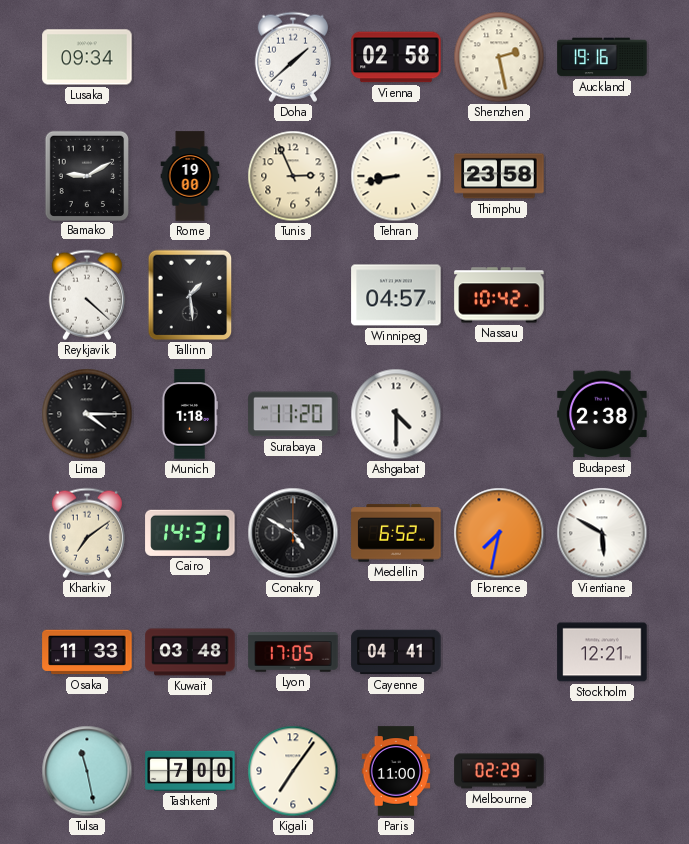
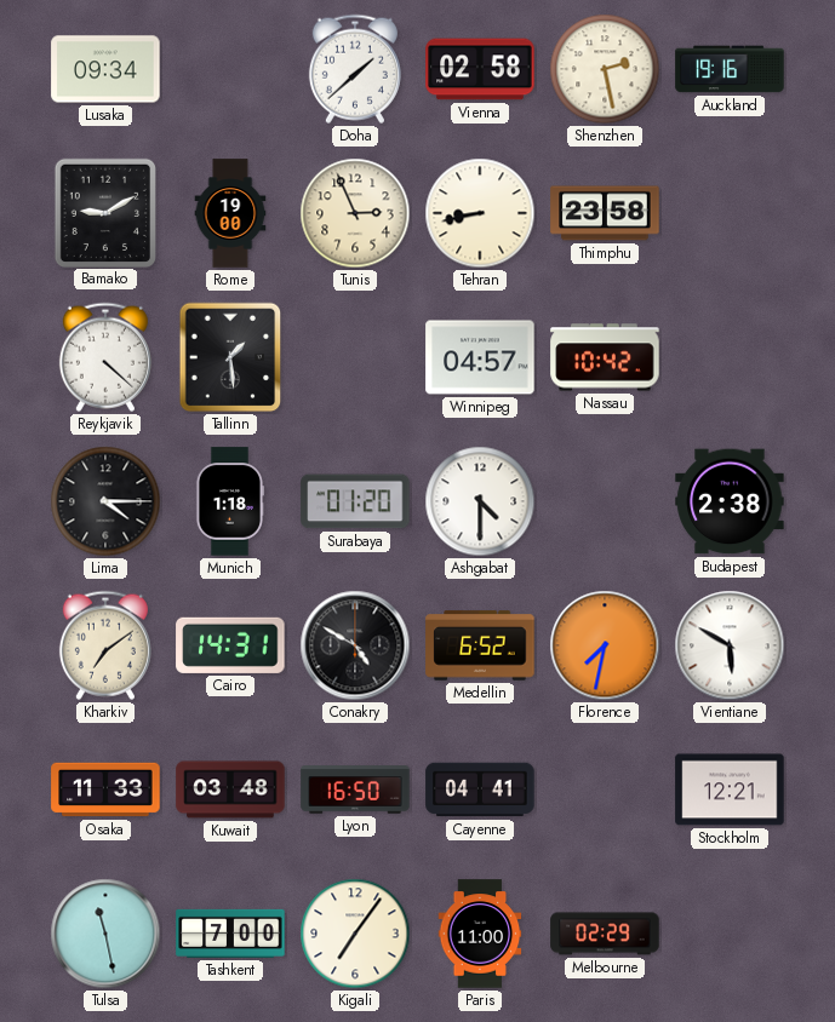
Surabaya: 11:20 -> 01:20 (355, 501)
Lyon: 17:05 -> 16:50 (355, 790)
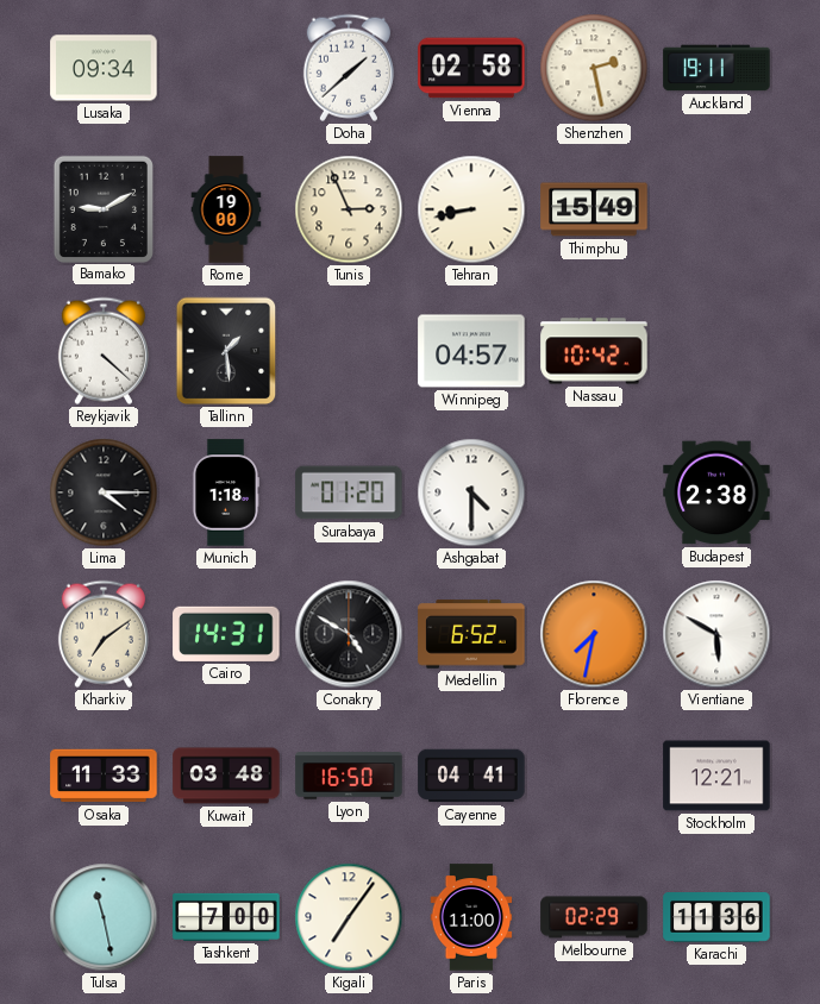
Auckland: 19:16 -> 19:11 (716, 68)
Thimphu: 23:58 -> 15:49 (594, 209)
Karachi: none -> 11:36 (716, 918)
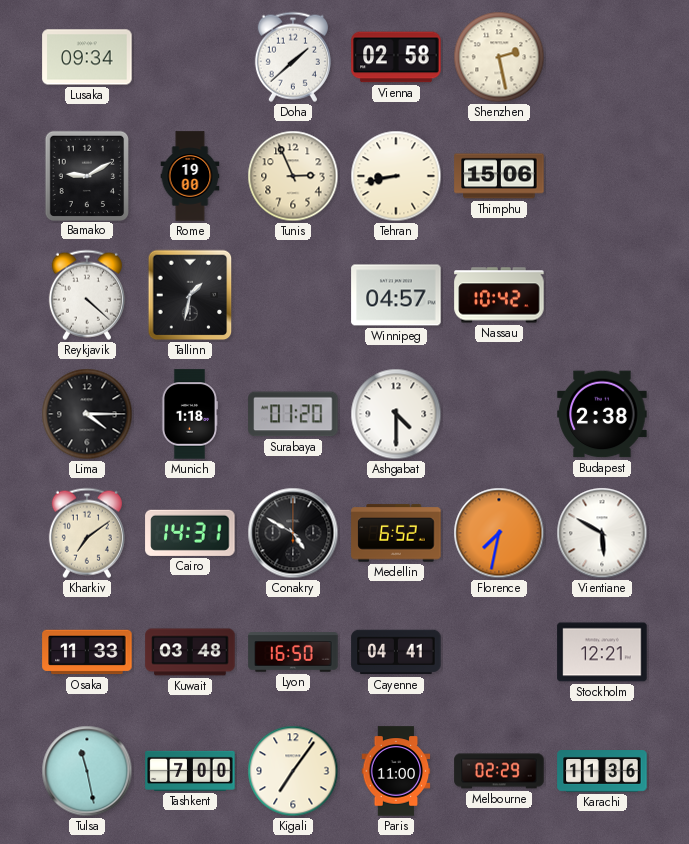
Auckland: 19:11 -> none (716, 68)
Thimphu: 15:49 -> 15:06 (499, 176)
Tallinn: 1:29 -> 1:32 (190, 295)
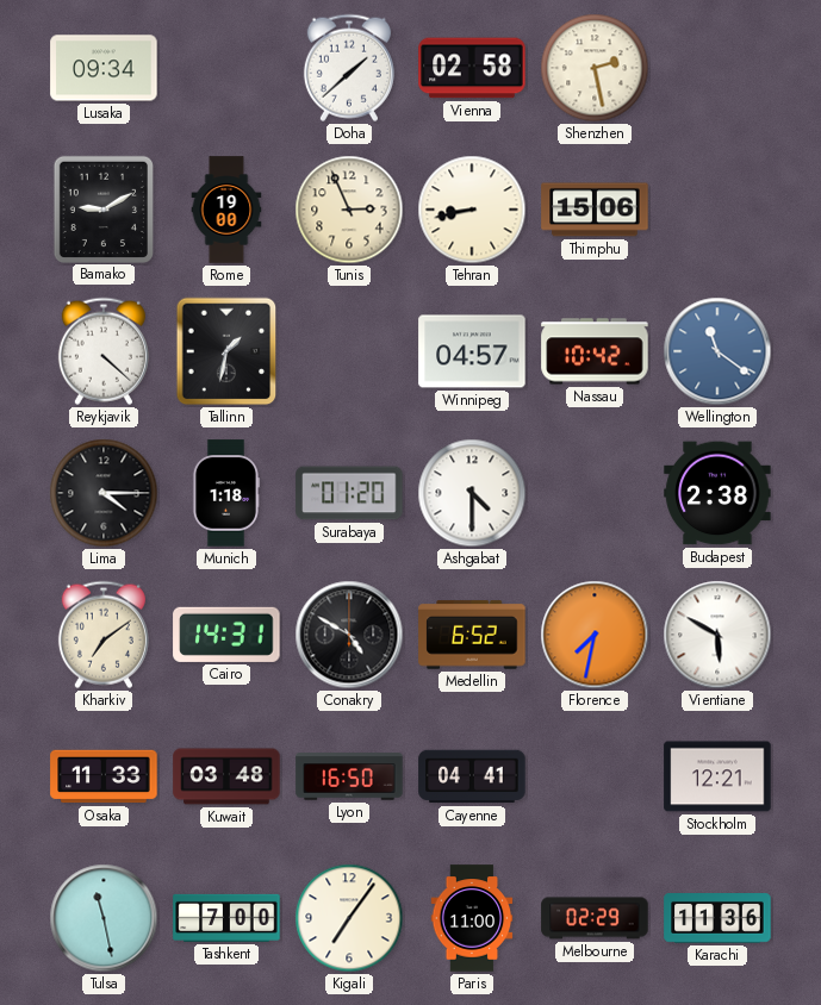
Wellington: none -> 11:21 (717, 351)
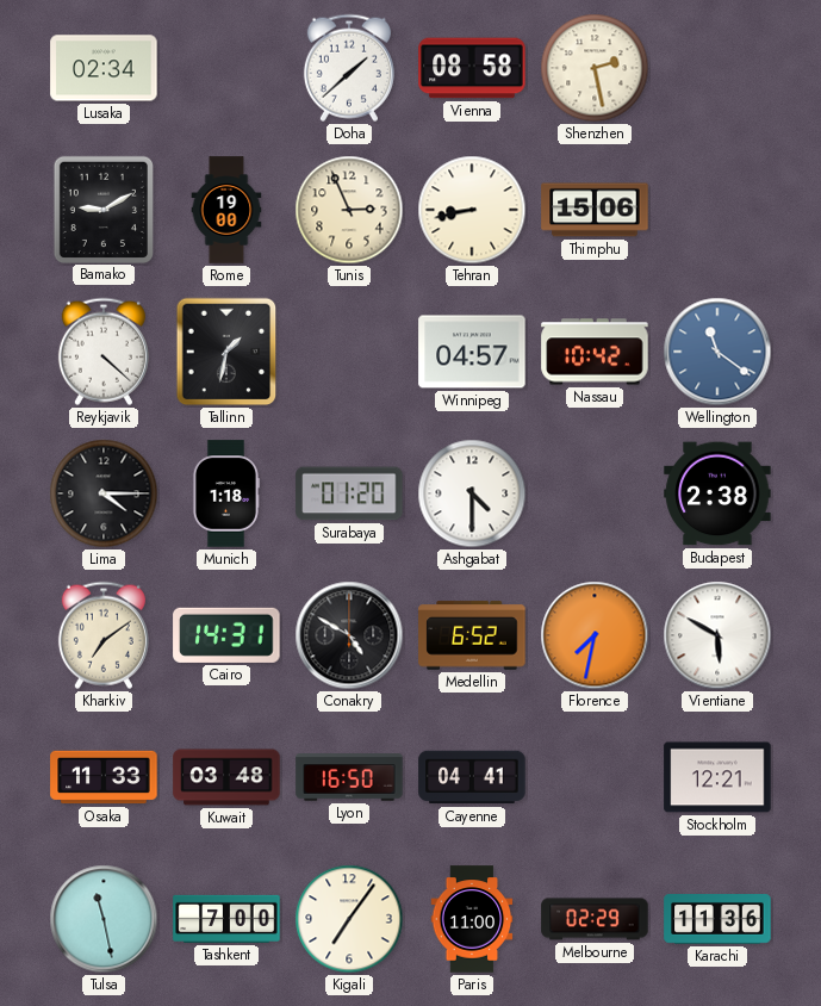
Lusaka: 09:34 -> 02:34 (104, 68)
Vienna: 02:58 -> 08:58 (472, 68)
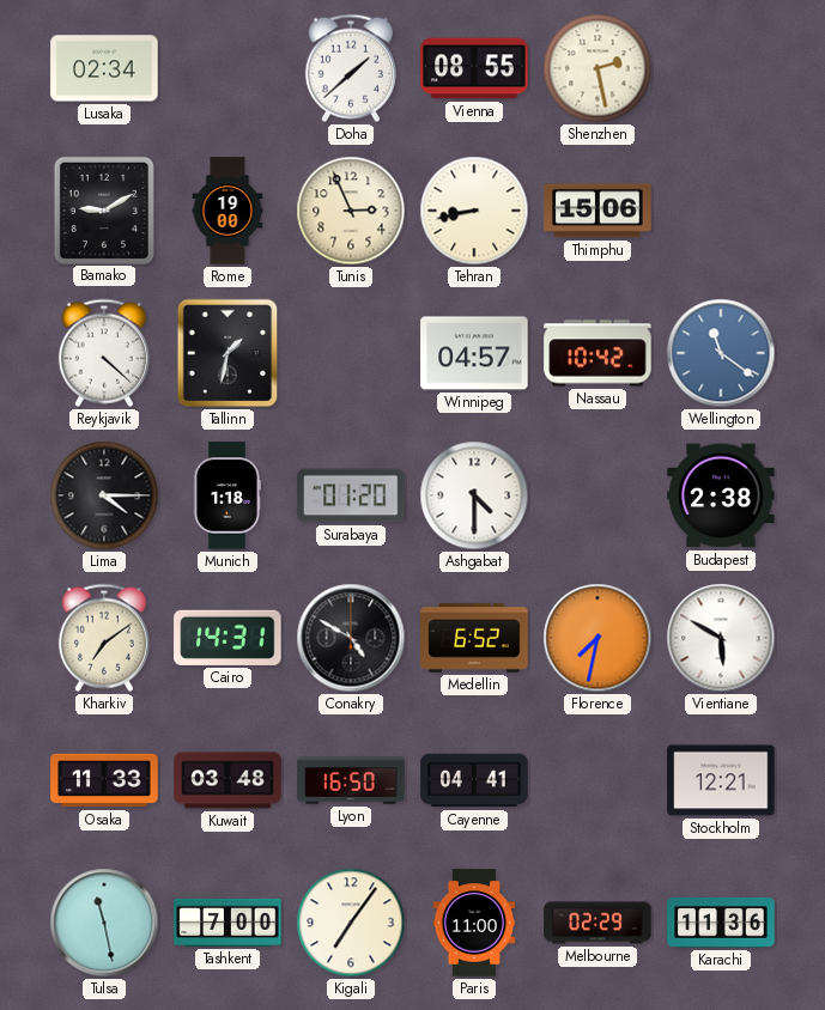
Vienna: 08:58 -> 08:55 (474, 68)
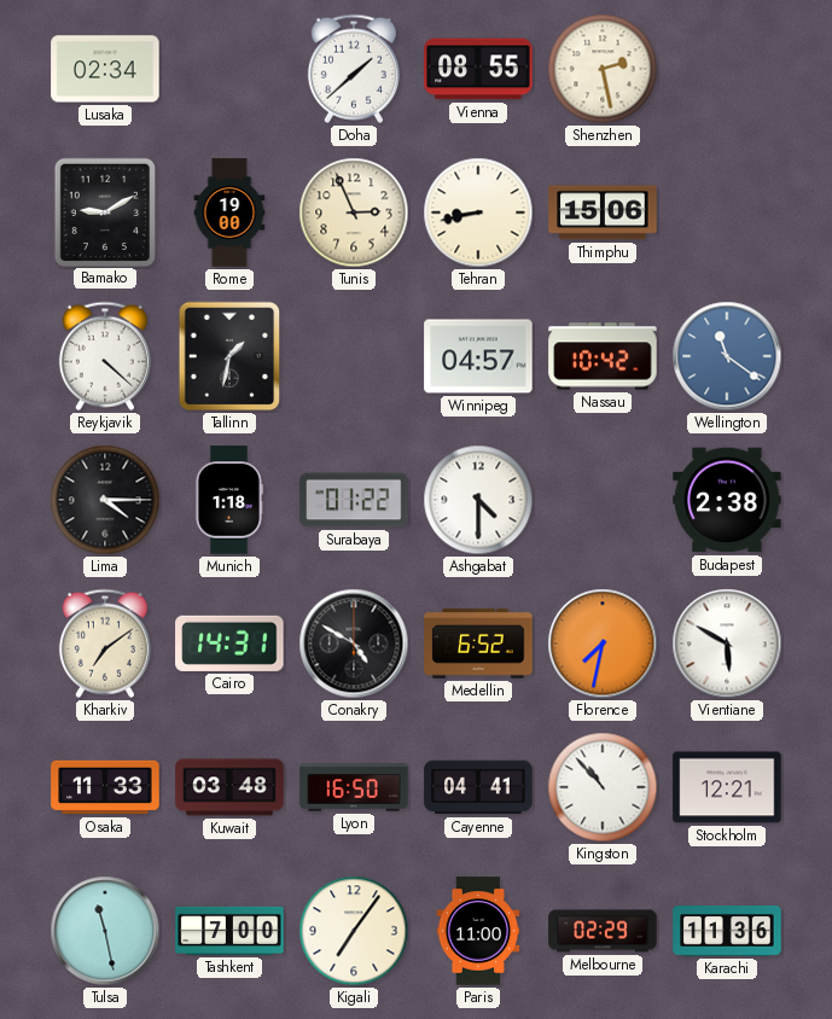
Surabaya: 01:20 -> 01:22 (354, 500)
Kingston: none -> 10:53 (603, 787)
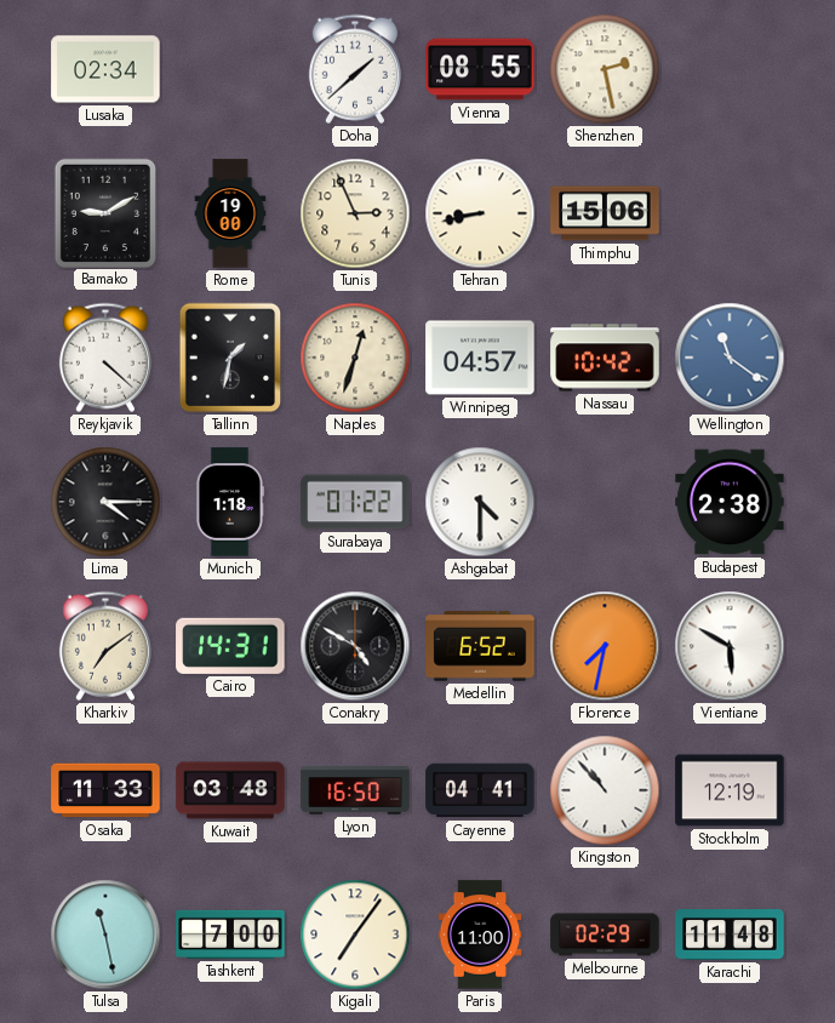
Naples: none -> 12:33 (355, 358)
Stockholm: 12:21 -> 12:19 (730, 790)
Karachi: 11:36 -> 11:48 (730, 936)
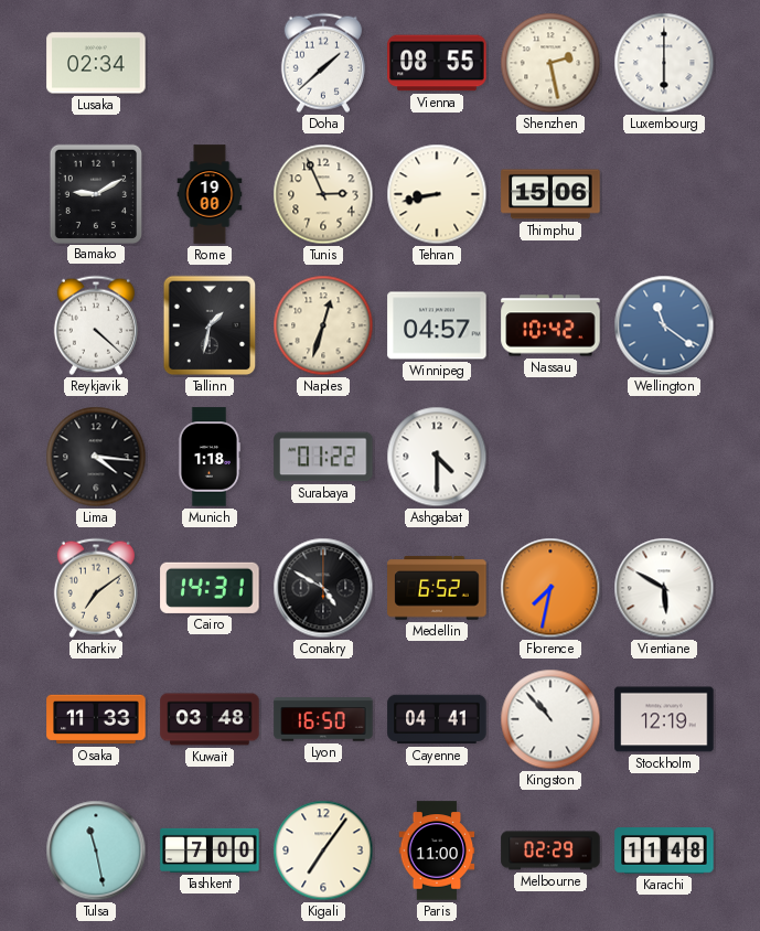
Luxembourg: none -> 6:00 (664, 63)
Lima: 4:15 -> 4:16 (96, 457)
Budapest: 2:38 -> none (730, 502)
